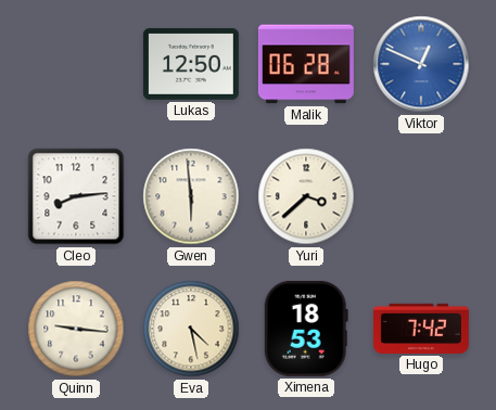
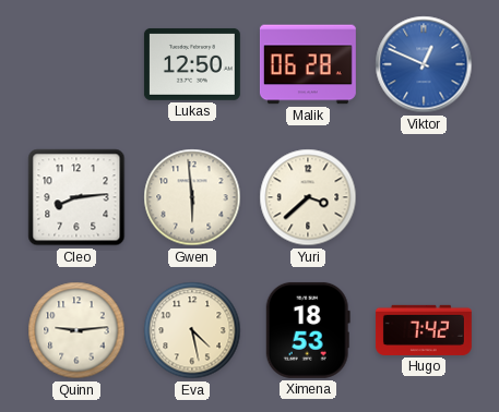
Quinn: 9:16 -> 9:14 (76, 330)
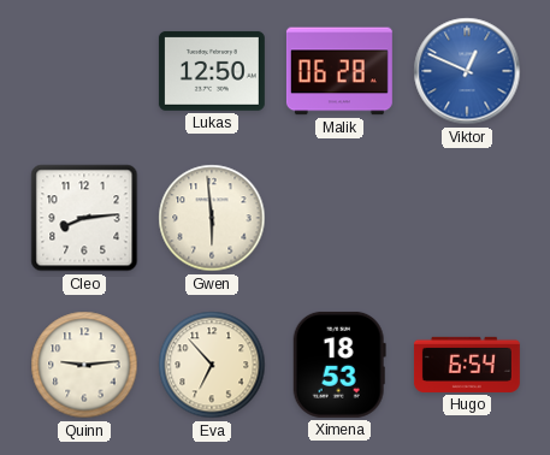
Yuri: 3:38 -> none (308, 197)
Eva: 4:28 -> 6:53 (212, 365)
Hugo: 7:42 -> 6:54 (467, 365)
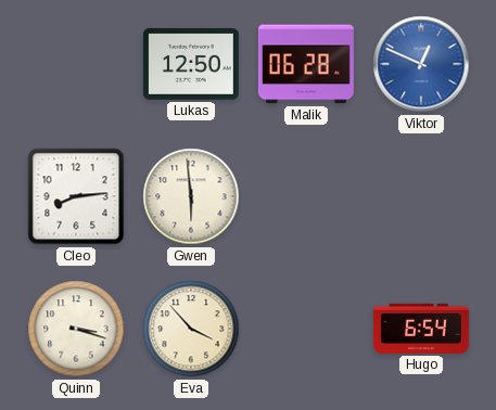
Quinn: 9:14 -> 3:18 (76, 329)
Eva: 6:53 -> 3:53 (191, 329)
Ximena: 18:53 -> none (339, 365)
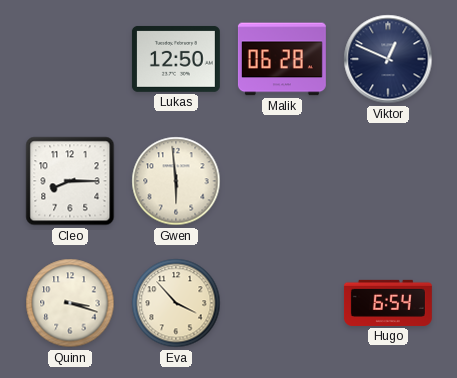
Viktor dial: blue -> navy (388, 59)
Cleo: 8:14 -> 8:15 (70, 181)
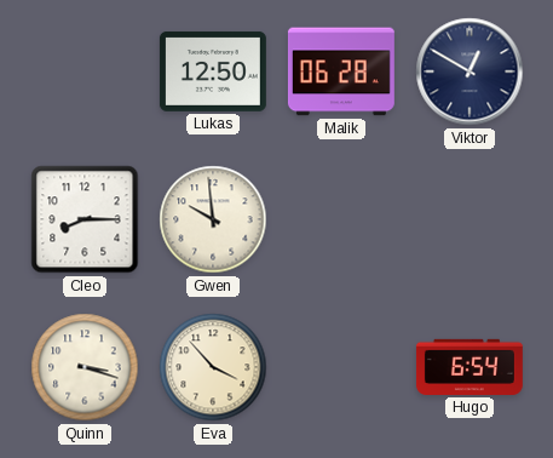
Viktor: 12:49 -> 12:50 (470, 71)
Gwen: 5:59 -> 9:59 (213, 219)
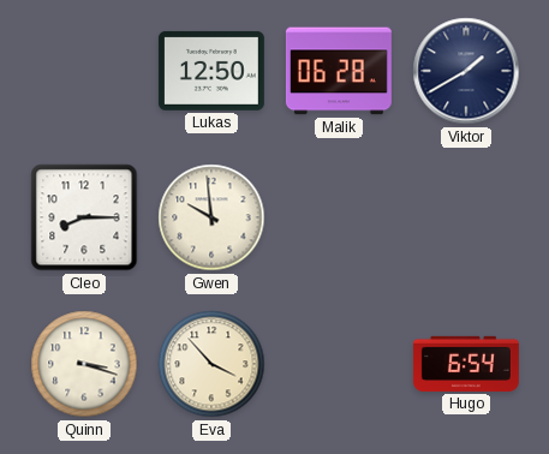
Viktor: 12:50 -> 1:40 (466, 71)
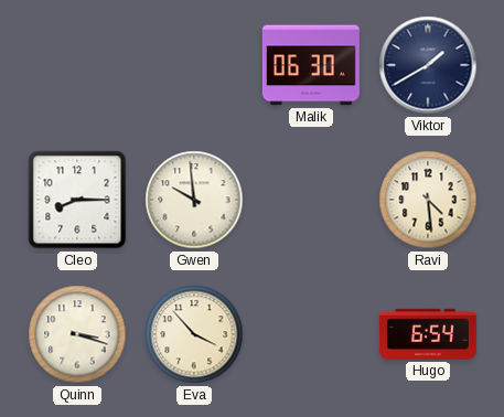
Lukas: 12:50 -> none (211, 71)
Malik: 06:28 -> 06:30 (311, 65)
Ravi: none -> 4:29 (428, 200)
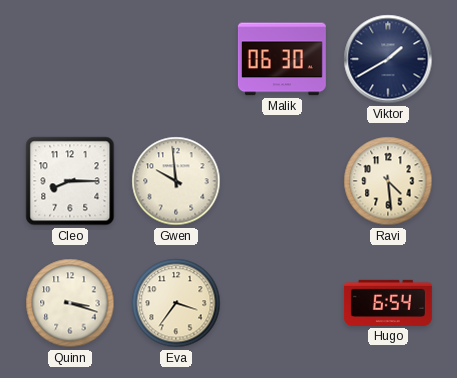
Eva: 3:53 -> 3:36 (176, 303)
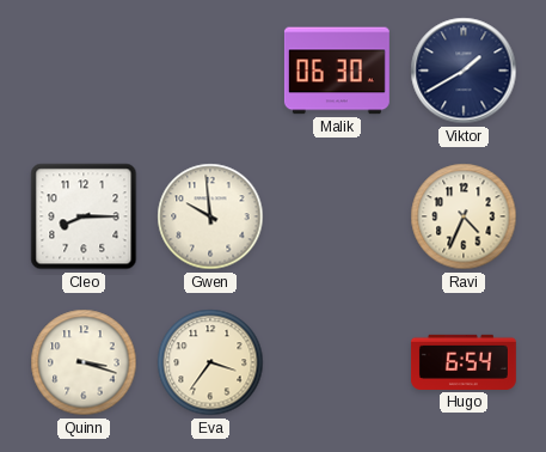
Ravi: 4:29 -> 4:34 (464, 216)
